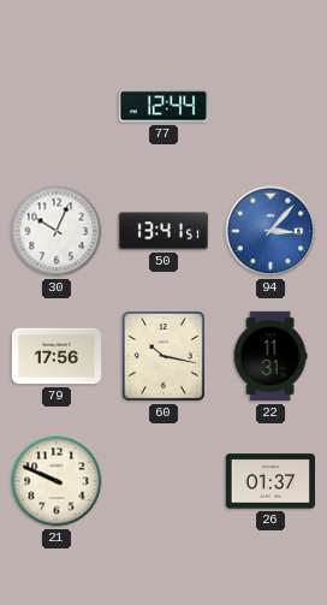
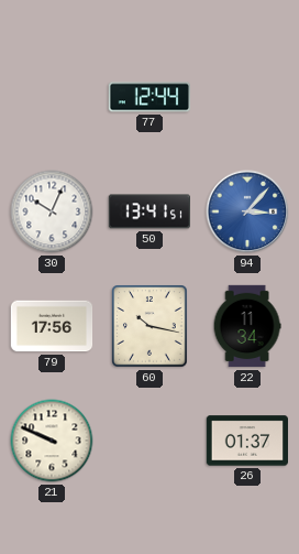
22: 11:31 -> 11:34 (247, 326)
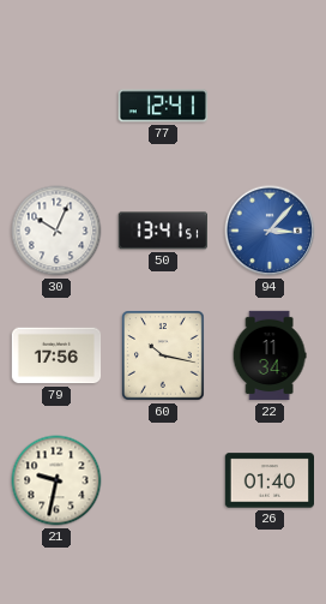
77: 12:44 -> 12:41 (163, 106)
21: 9:49 -> 9:32 (56, 480)
26: 01:37 -> 01:40 (270, 480)
